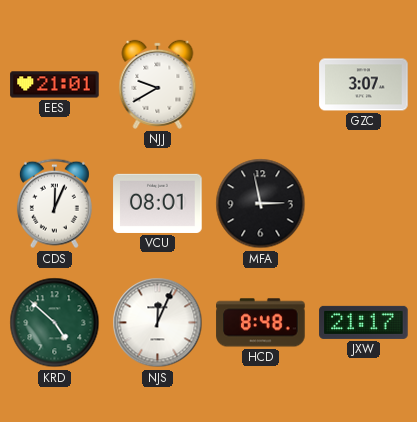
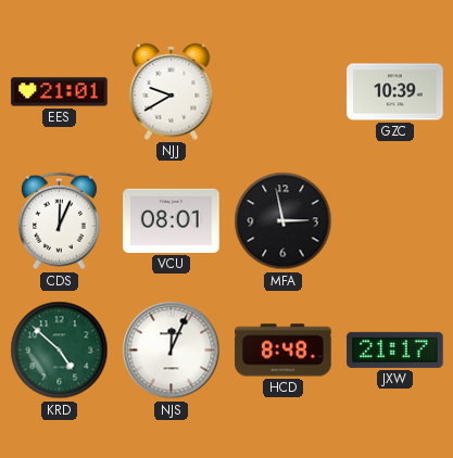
GZC: 3:07 -> 10:39 (395, 92)
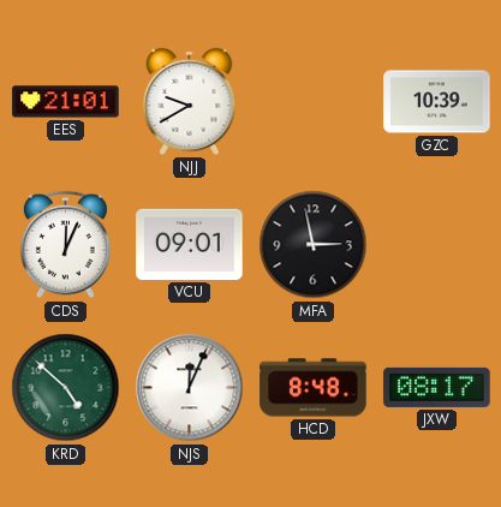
VCU: 08:01 -> 09:01 (190, 244)
JXW: 21:17 -> 08:17 (437, 387)
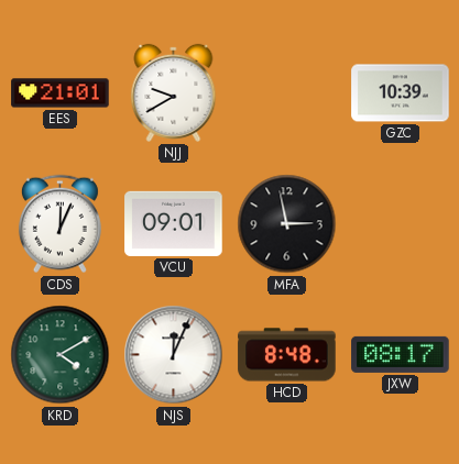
KRD: 4:52 -> 4:10 (61, 355)
